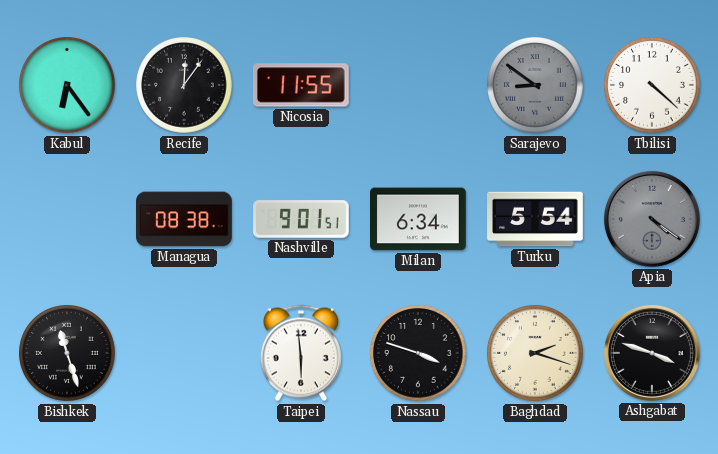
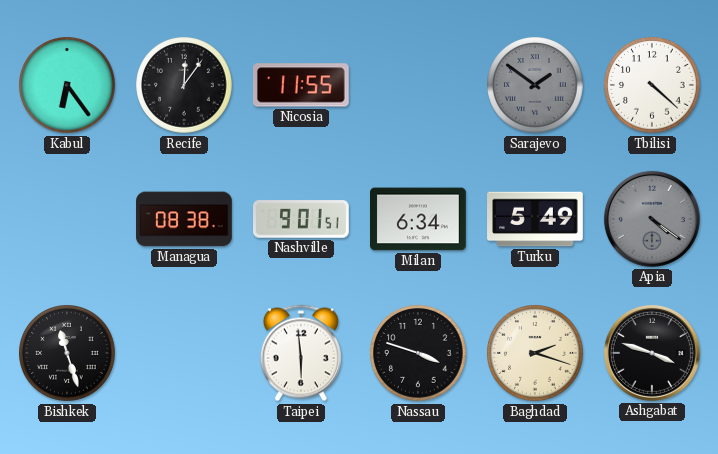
Sarajevo: 8:51 -> 1:51 (535, 85)
Turku: 5:54 -> 5:49 (535, 219)
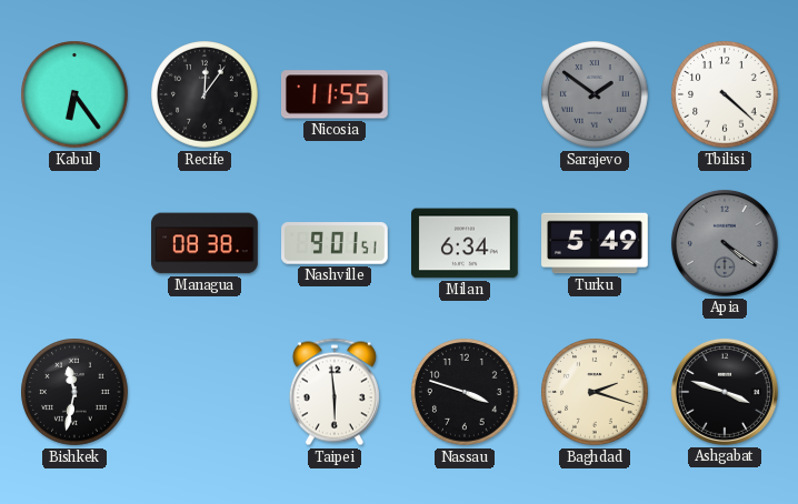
Bishkek: 11:27 -> 11:32 (74, 392)
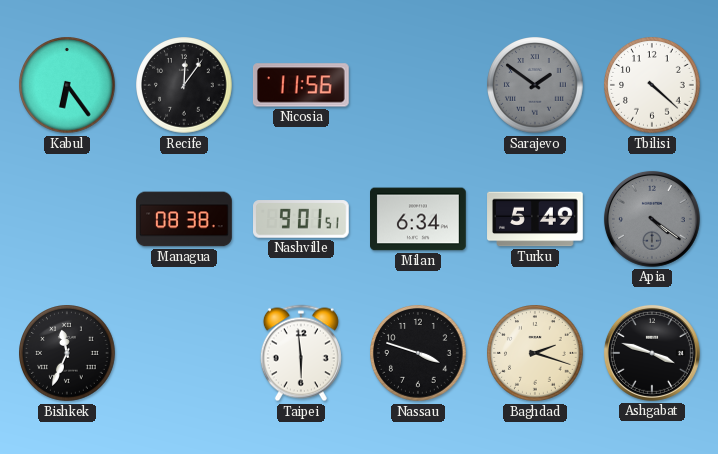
Nicosia: 11:55 -> 11:56 (301, 85)
Bishkek: 11:32 -> 11:34 (67, 353)
